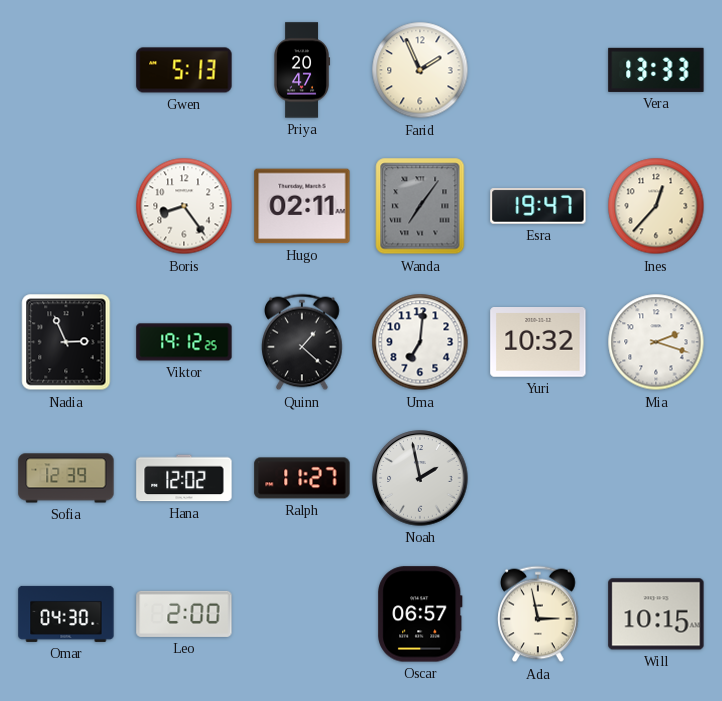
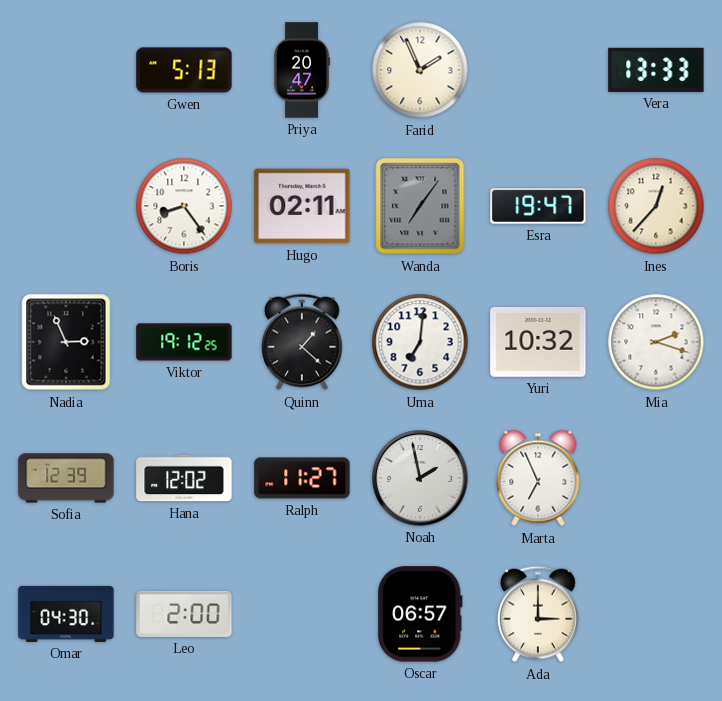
Marta: none -> 6:56 (538, 478)
Ada: 2:58 -> 3:00 (538, 614)
Will: 10:15 -> none (656, 614)
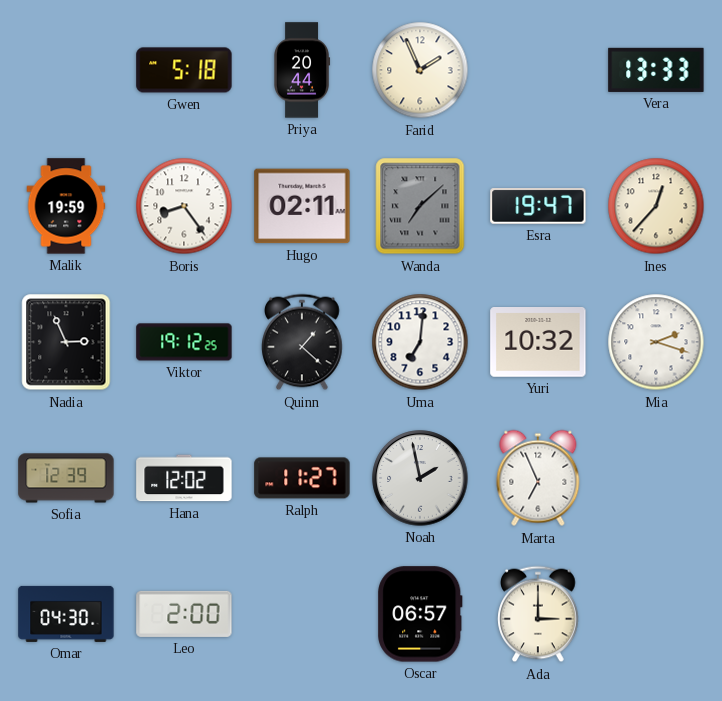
Gwen: 5:13 -> 5:18 (184, 70)
Priya: 20:47 -> 20:44 (303, 70)
Malik: none -> 19:59 (66, 206)
Wanda: 7:06 -> 7:08 (420, 206)
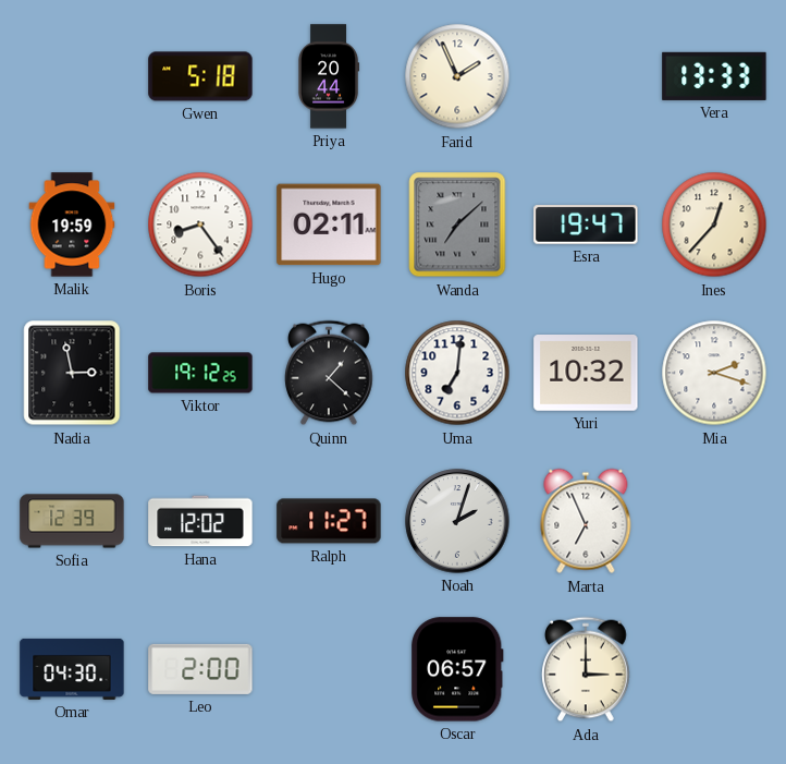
Nadia: 2:56 -> 2:58 (72, 373)
Noah: 1:58 -> 2:03 (457, 521)
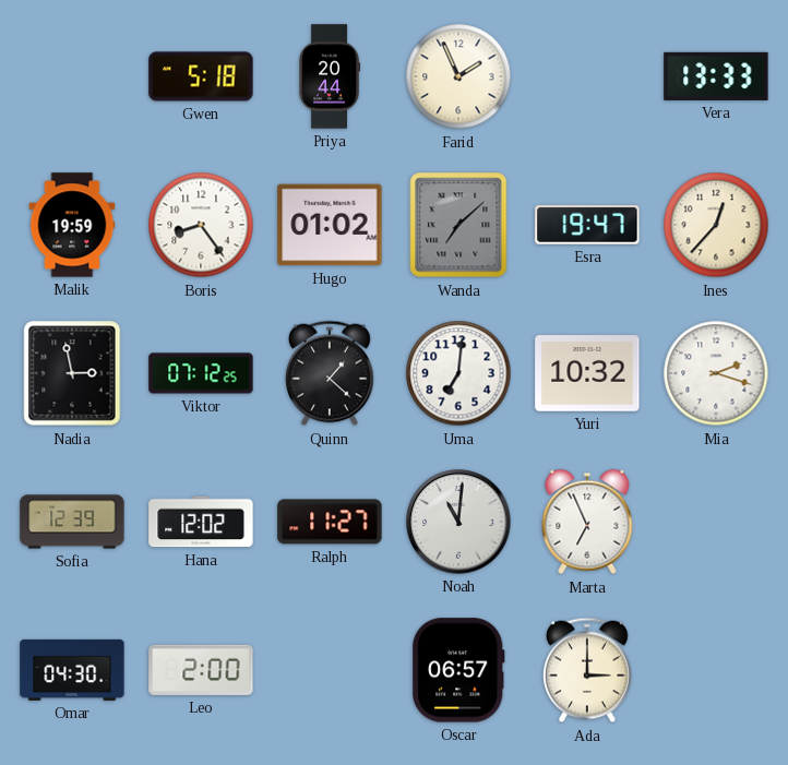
Hugo: 02:11 -> 01:02 (330, 225)
Viktor: 19:12 -> 07:12 (201, 373)
Noah: 2:03 -> 11:01 (458, 522)
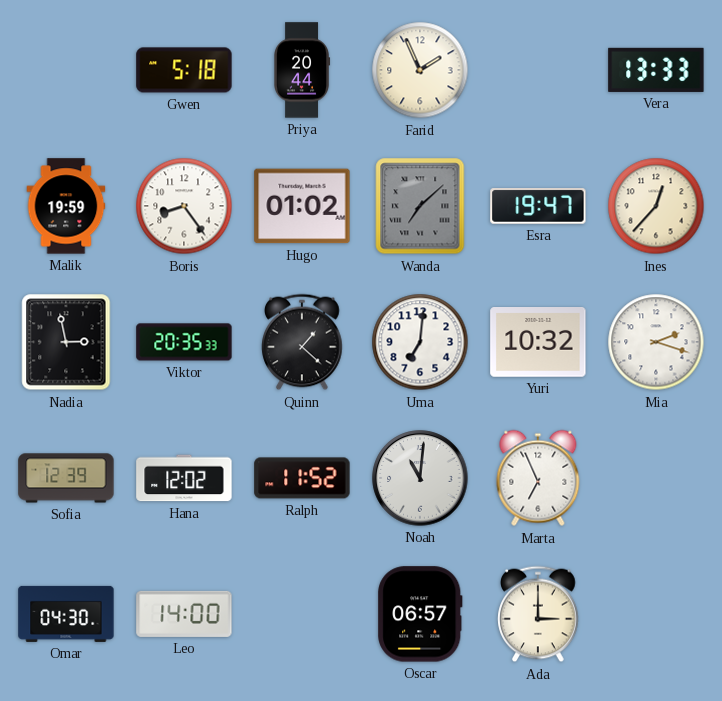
Viktor: 07:12 -> 20:35 (184, 342)
Ralph: 11:27 -> 11:52 (302, 478)
Leo: 2:00 -> 14:00 (184, 614)
